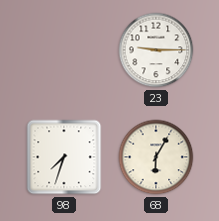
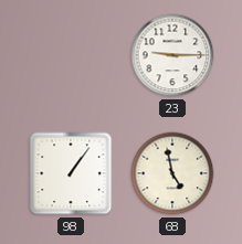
98: 7:33 -> 1:06 (71, 173)
68: 6:05 -> 4:58 (172, 173)
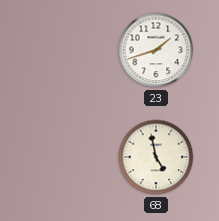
23: 9:15 -> 1:42 (156, 50)
98: 1:06 -> none (71, 173)
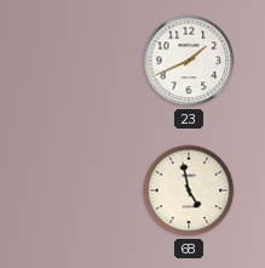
23: 1:42 -> 1:41 (189, 61)
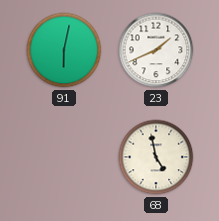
91: none -> 6:02 (64, 50)
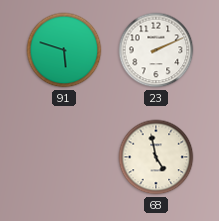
91: 6:02 -> 5:48 (64, 50)
23: 1:41 -> 2:11 (156, 50)
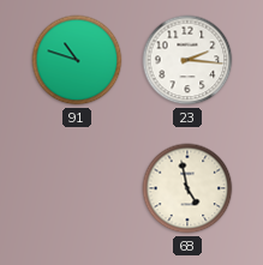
91: 5:48 -> 10:48 (77, 60)
23: 2:11 -> 2:16 (187, 60)
